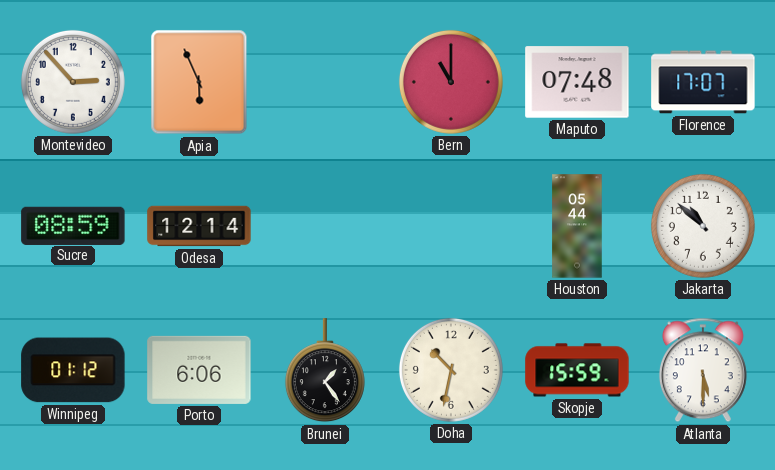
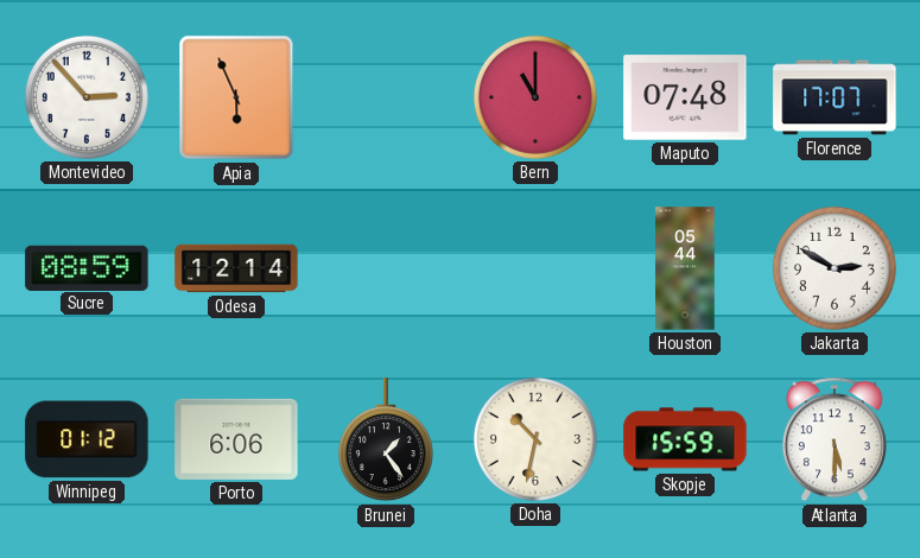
Jakarta: 10:52 -> 2:50 (835, 268)
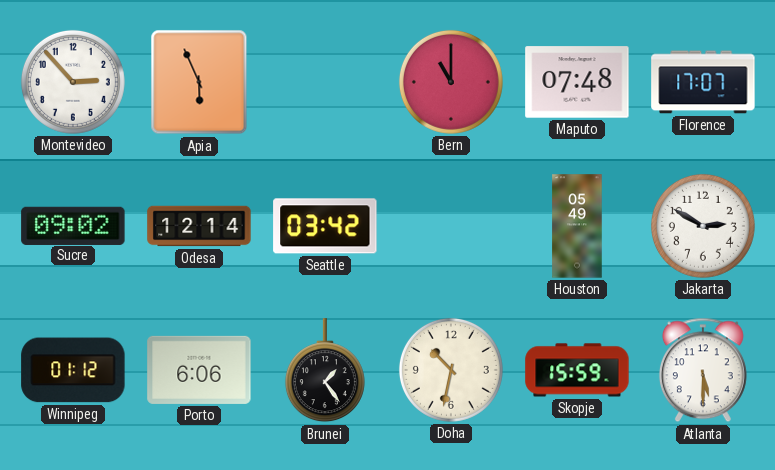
Sucre: 08:59 -> 09:02 (73, 225)
Seattle: none -> 03:42 (325, 226)
Houston: 05:44 -> 05:49 (577, 226)
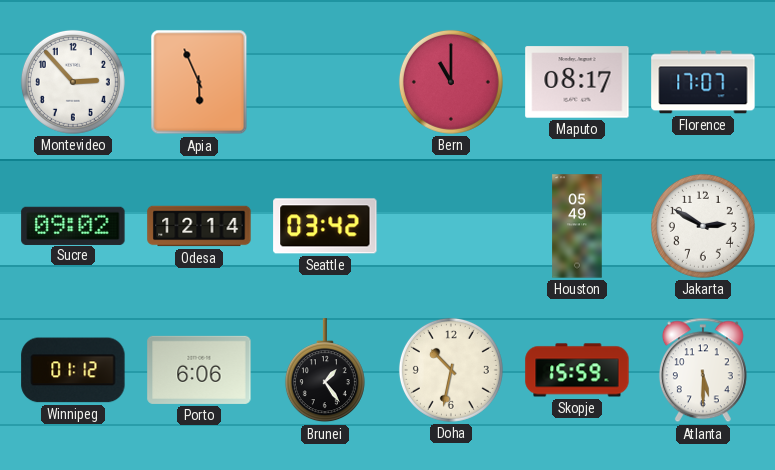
Maputo: 07:48 -> 08:17 (577, 82)
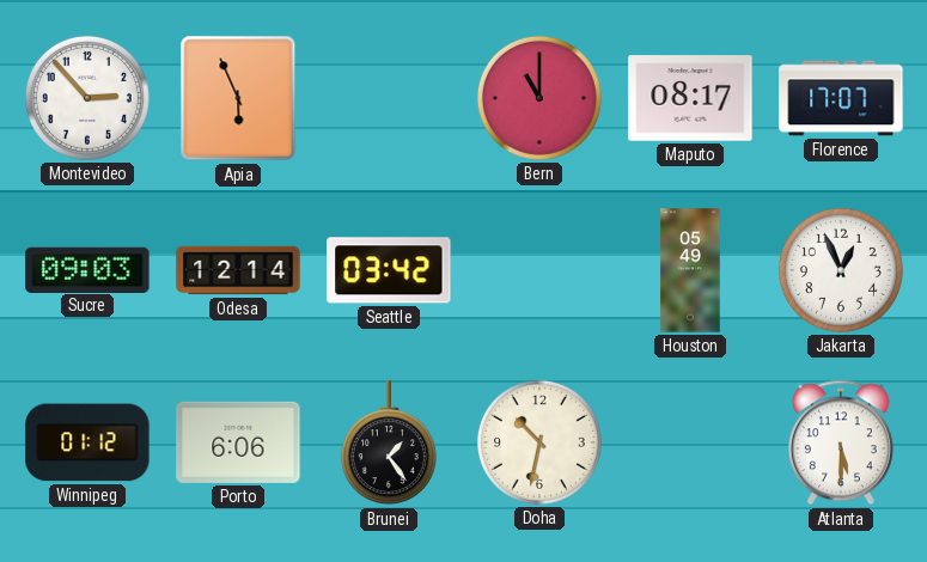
Sucre: 09:02 -> 09:03 (87, 269)
Jakarta: 2:50 -> 12:56 (841, 270)
Skopje: 15:59 -> none (577, 370)
